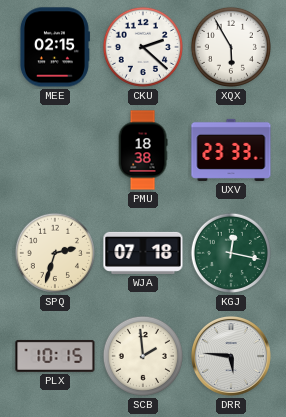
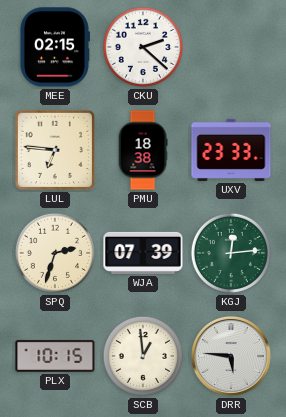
XQX: 5:55 -> none (231, 47)
LUL: none -> 6:46 (55, 150)
WJA: 07:18 -> 07:39 (143, 253)
KGJ: 12:17 -> 12:14 (231, 253)
SCB: 1:59 -> 12:59 (143, 356)
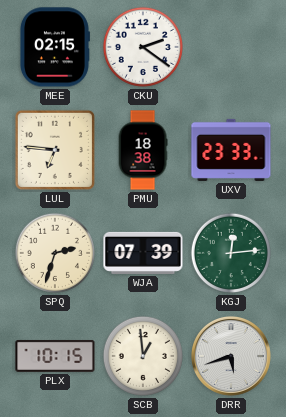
CKU: 2:22 -> 2:21 (143, 47)
DRR: 5:46 -> 5:42 (231, 356)
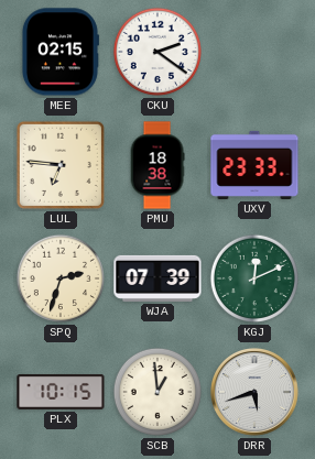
KGJ: 12:14 -> 12:11 (254, 278)
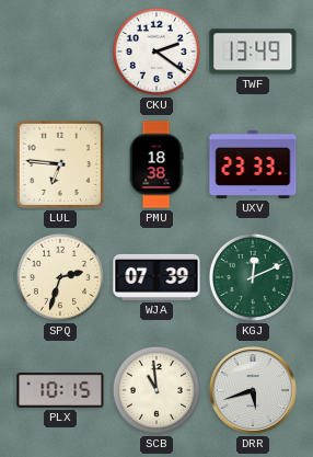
MEE: 02:15 -> none (59, 52)
TWF: none -> 13:49 (253, 52)
SCB: 12:59 -> 10:59 (156, 390)
